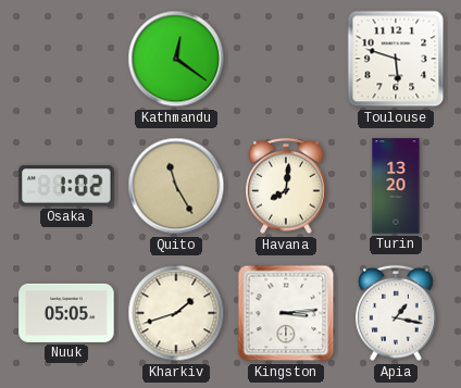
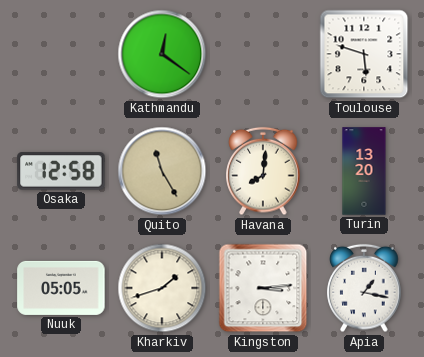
Osaka: 1:02 -> 12:58 (61, 171)
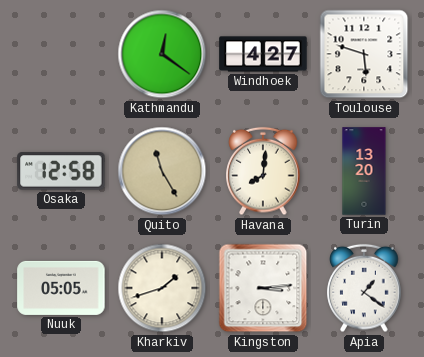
Windhoek: none -> 4:27 (263, 54)
Apia: 1:17 -> 1:21 (364, 288)
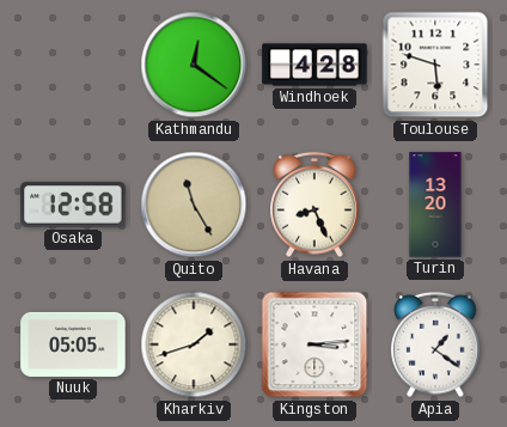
Windhoek: 4:27 -> 4:28 (314, 65)
Havana: 8:01 -> 8:26 (314, 205)
